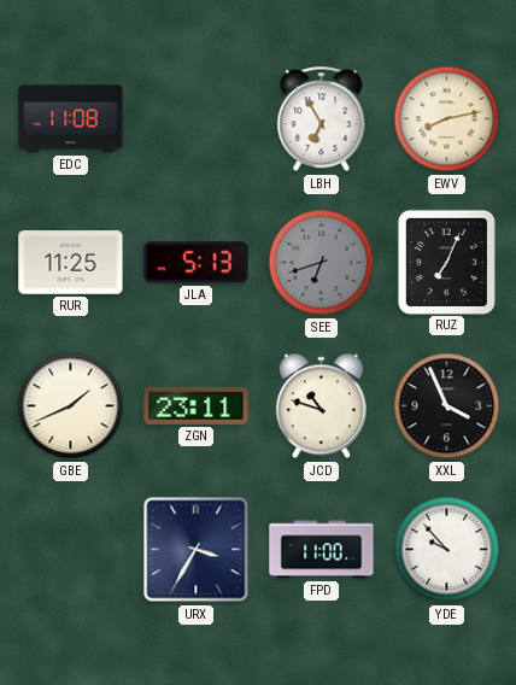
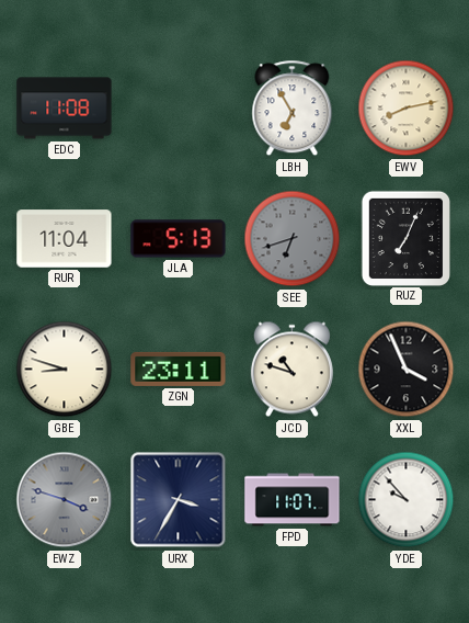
RUR: 11:25 -> 11:04 (65, 239)
GBE: 1:41 -> 8:48 (65, 370)
EWZ: none -> 3:48 (65, 500)
FPD: 11:00 -> 11:07 (293, 500)
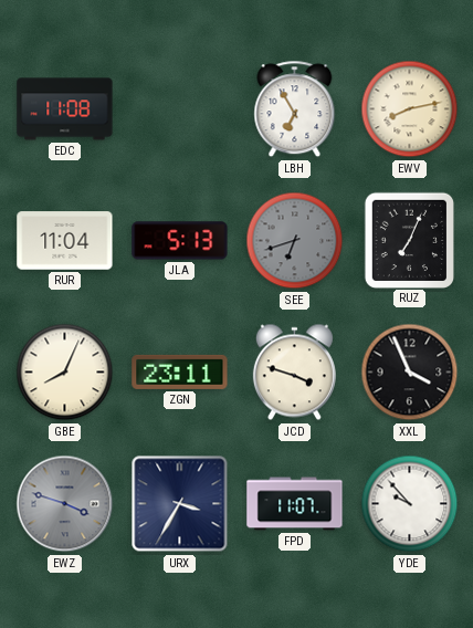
GBE: 8:48 -> 8:04 (65, 373)
JCD: 10:48 -> 3:48 (294, 373)
